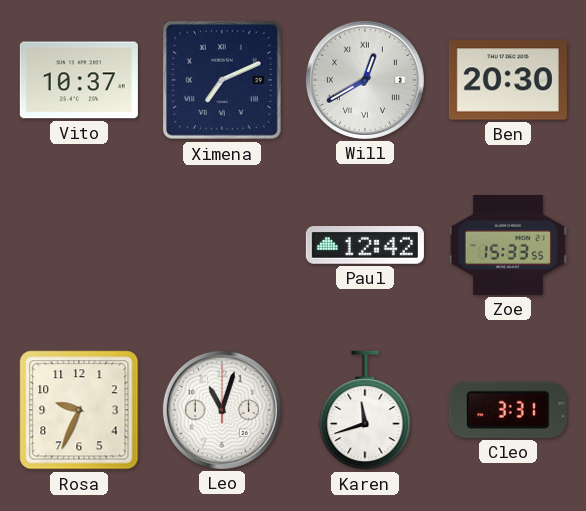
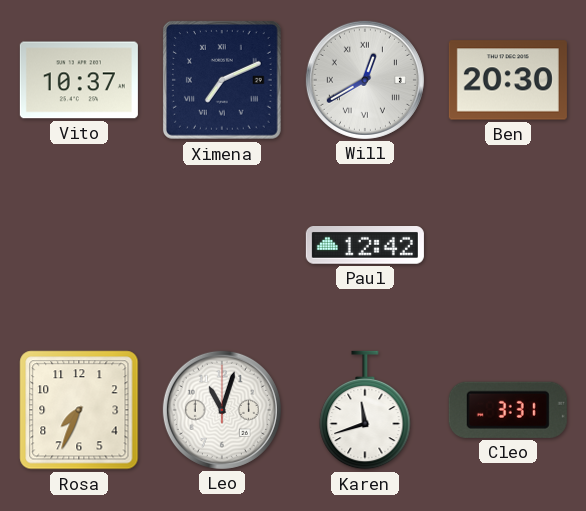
Zoe: 15:33 -> none (508, 245)
Rosa: 9:34 -> 7:34 (79, 410)
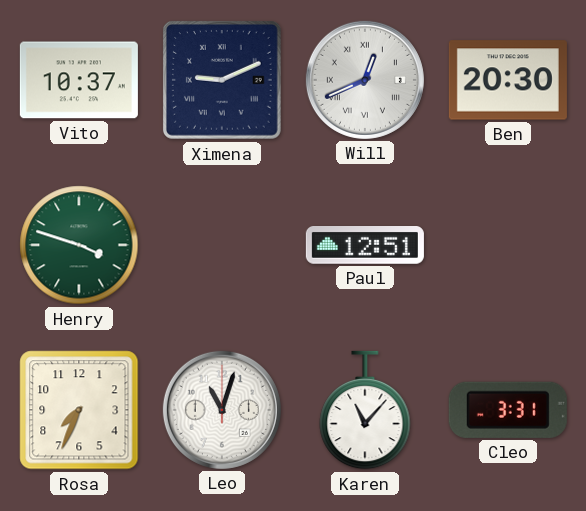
Ximena: 7:11 -> 9:11 (222, 80)
Will: 12:40 -> 12:41 (365, 80)
Henry: none -> 3:48 (79, 245)
Paul: 12:42 -> 12:51 (365, 245)
Karen: 11:42 -> 11:07 (365, 410)
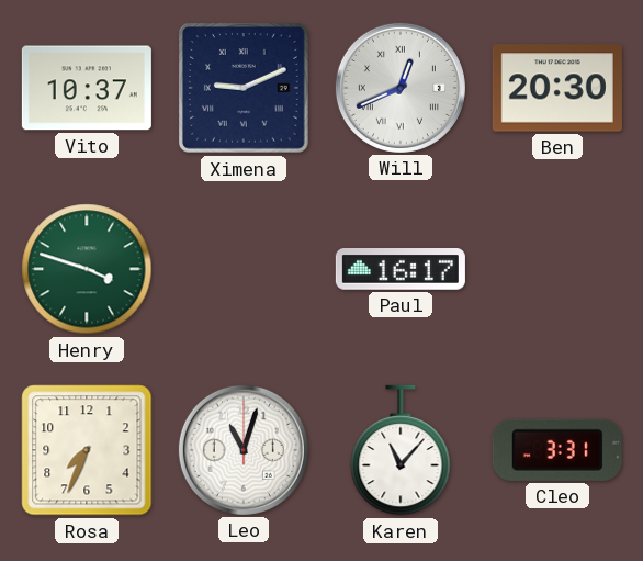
Paul: 12:51 -> 16:17 (401, 269)
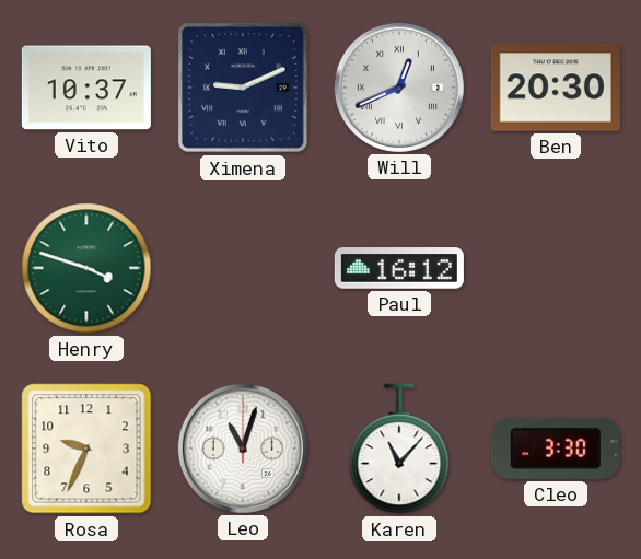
Paul: 16:17 -> 16:12 (399, 268)
Rosa: 7:34 -> 9:34 (86, 449)
Cleo: 3:31 -> 3:30 (556, 449)
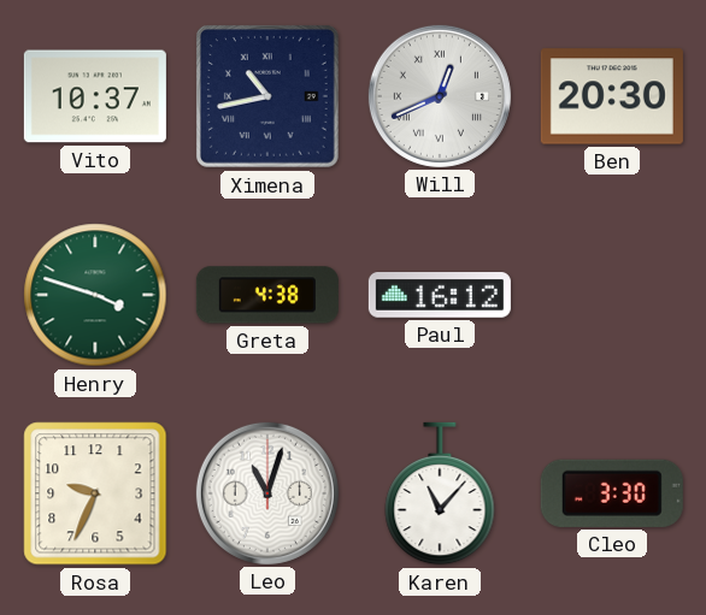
Ximena: 9:11 -> 10:43 (267, 96)
Greta: none -> 4:38 (267, 295)
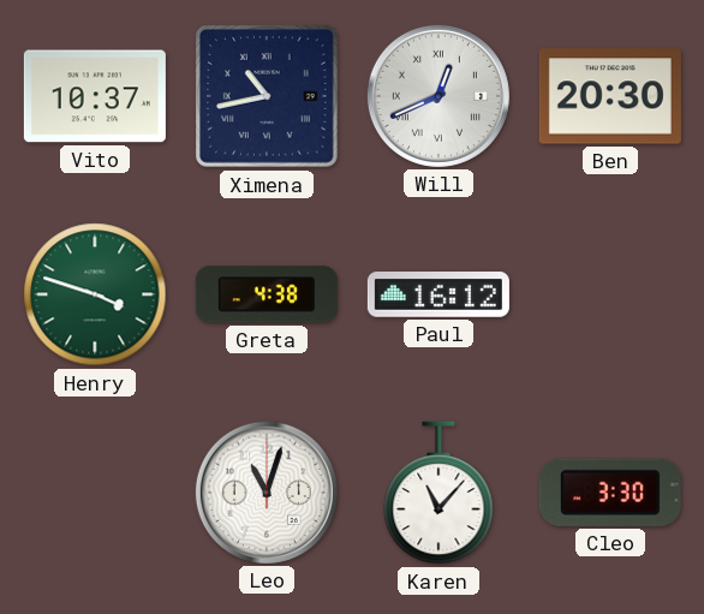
Rosa: 9:34 -> none (95, 493)
